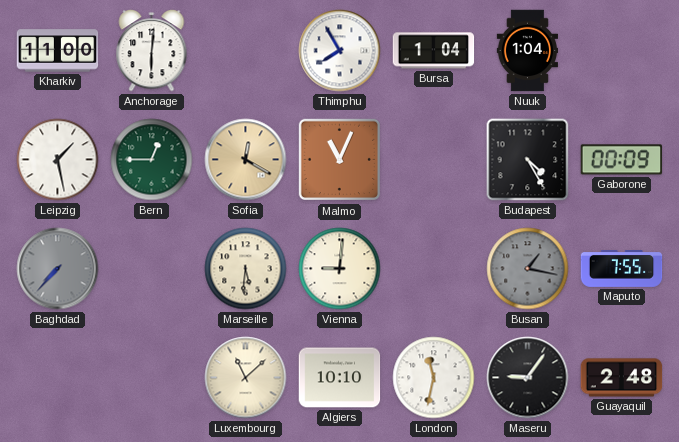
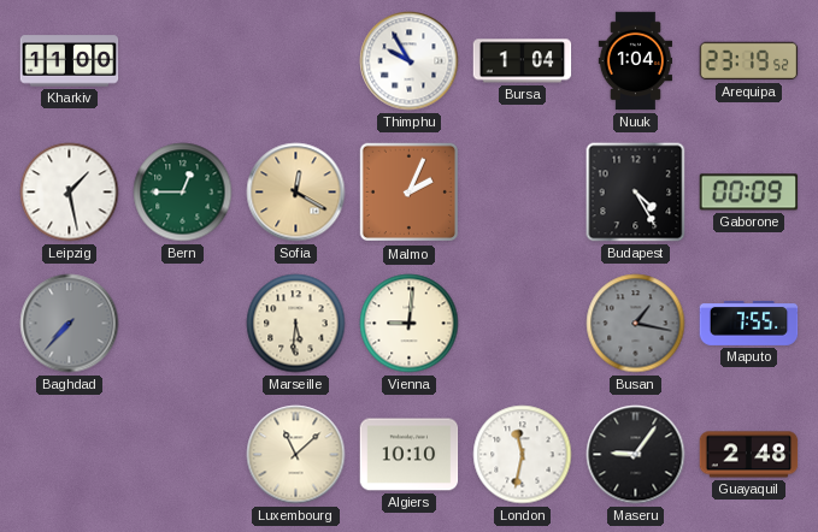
Anchorage: 6:01 -> none (152, 51)
Thimphu: 7:55 -> 9:55 (410, 61)
Arequipa: none -> 23:19 (749, 61)
Malmo: 11:04 -> 2:04 (410, 193)
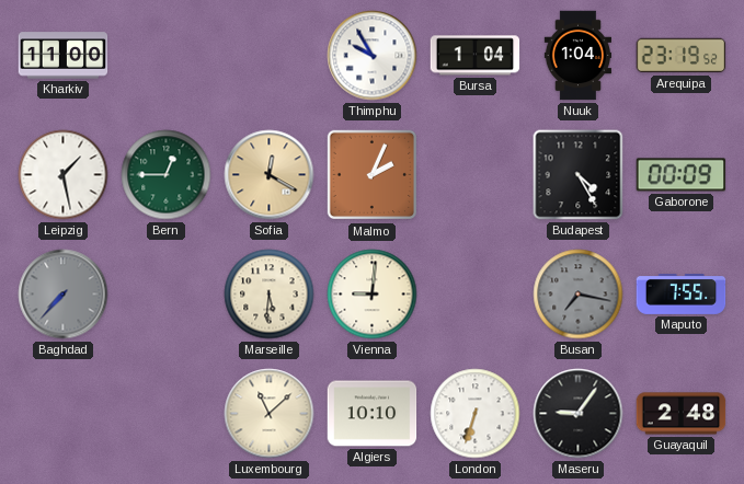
Busan: 1:17 -> 7:17 (579, 295)
London: 11:32 -> 6:33 (476, 414)
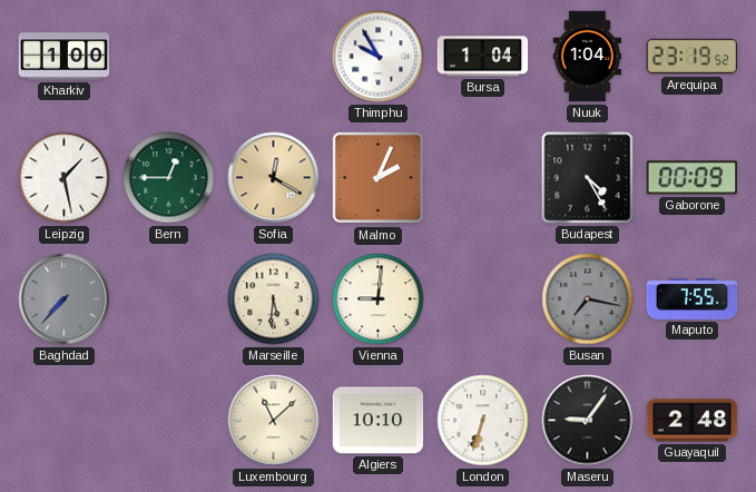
Kharkiv: 11:00 -> 1:00 (65, 57)
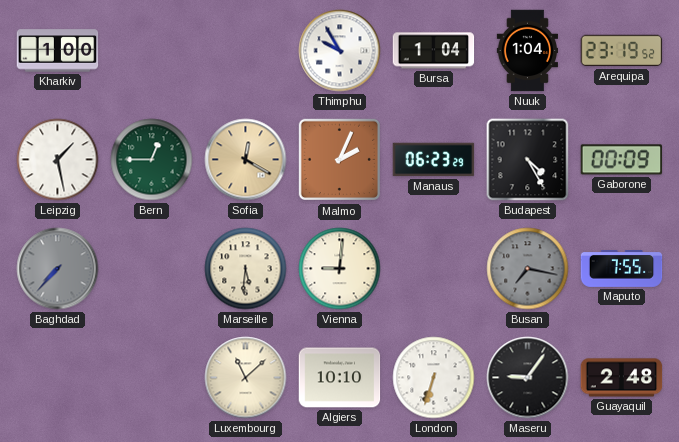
Manaus: none -> 06:23 (434, 160)
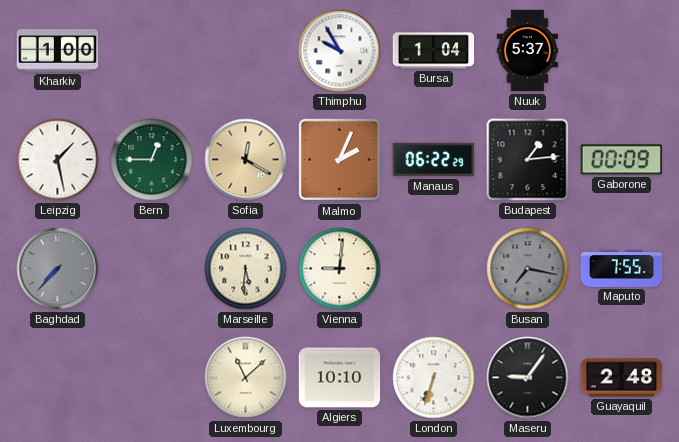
Nuuk: 1:04 -> 5:37 (527, 51)
Arequipa: 23:19 -> none (622, 51)
Manaus: 06:23 -> 06:22 (434, 160)
Budapest: 4:25 -> 1:14 (528, 160)
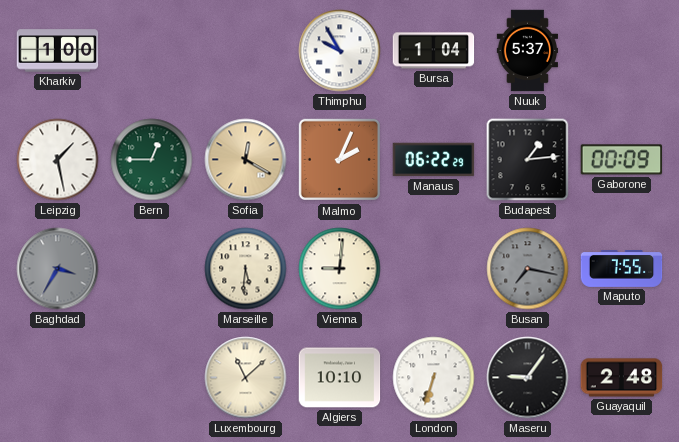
Baghdad: 7:37 -> 3:35 (58, 269)
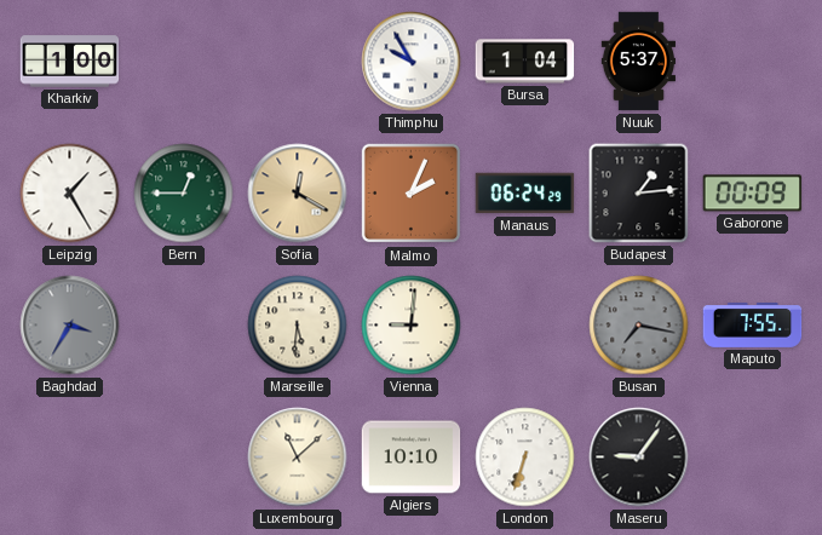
Leipzig: 1:28 -> 1:25 (70, 194)
Manaus: 06:22 -> 06:24 (525, 194)
Guayaquil: 2:48 -> none (622, 378)
